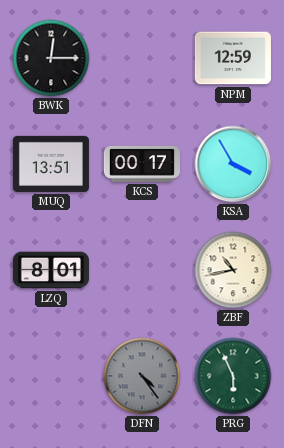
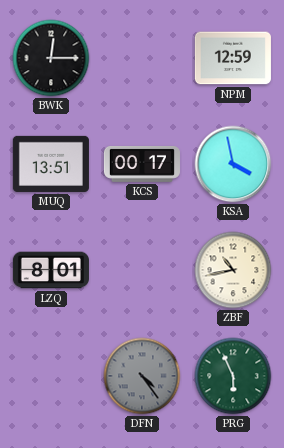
KSA: 3:55 -> 3:58 (233, 164)
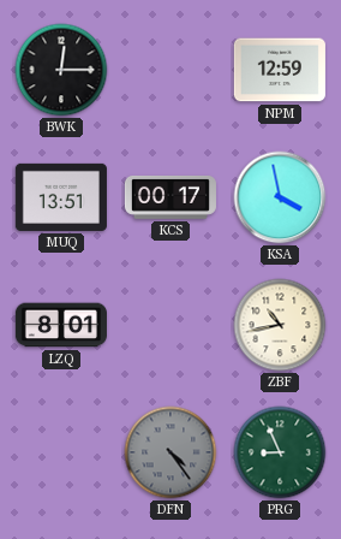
PRG: 5:56 -> 8:56 (280, 452)
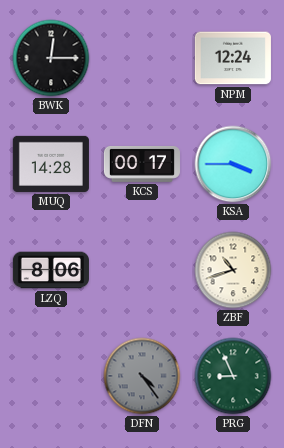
NPM: 12:59 -> 12:24 (233, 58)
MUQ: 13:51 -> 14:28 (51, 164)
KSA: 3:58 -> 3:45 (233, 164)
LZQ: 8:01 -> 8:06 (51, 270)
ZBF: 10:43 -> 10:42 (233, 270)
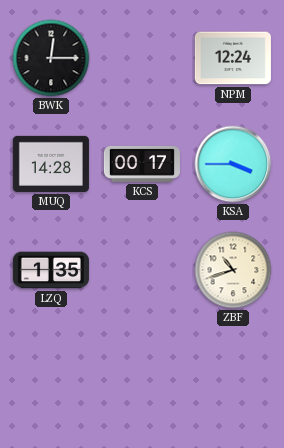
LZQ: 8:06 -> 1:35 (51, 270)
DFN: 4:24 -> none (142, 376)
PRG: 8:56 -> none (233, 376)
